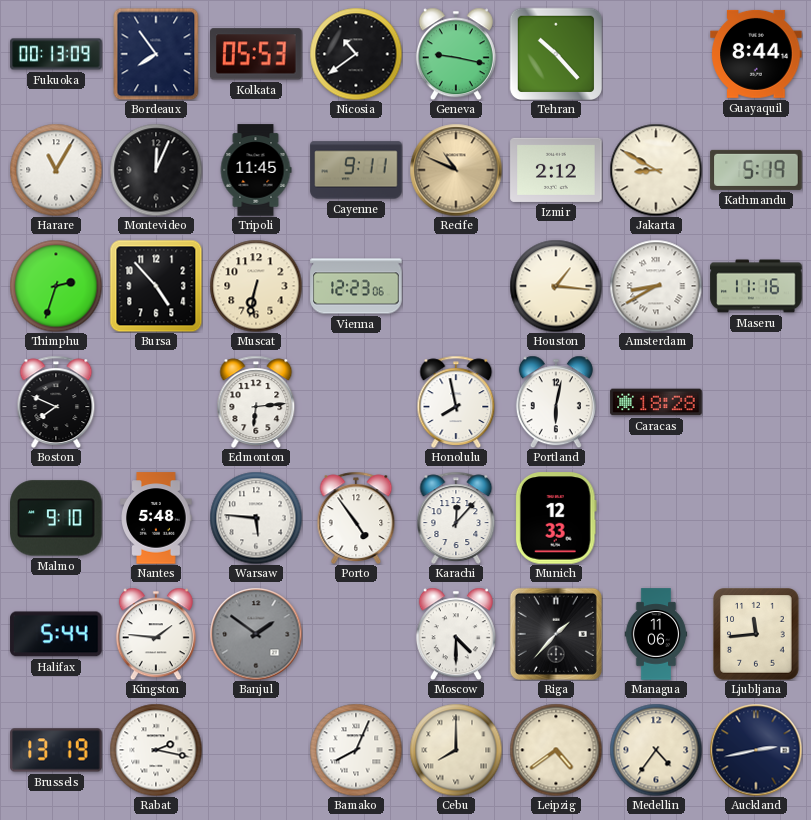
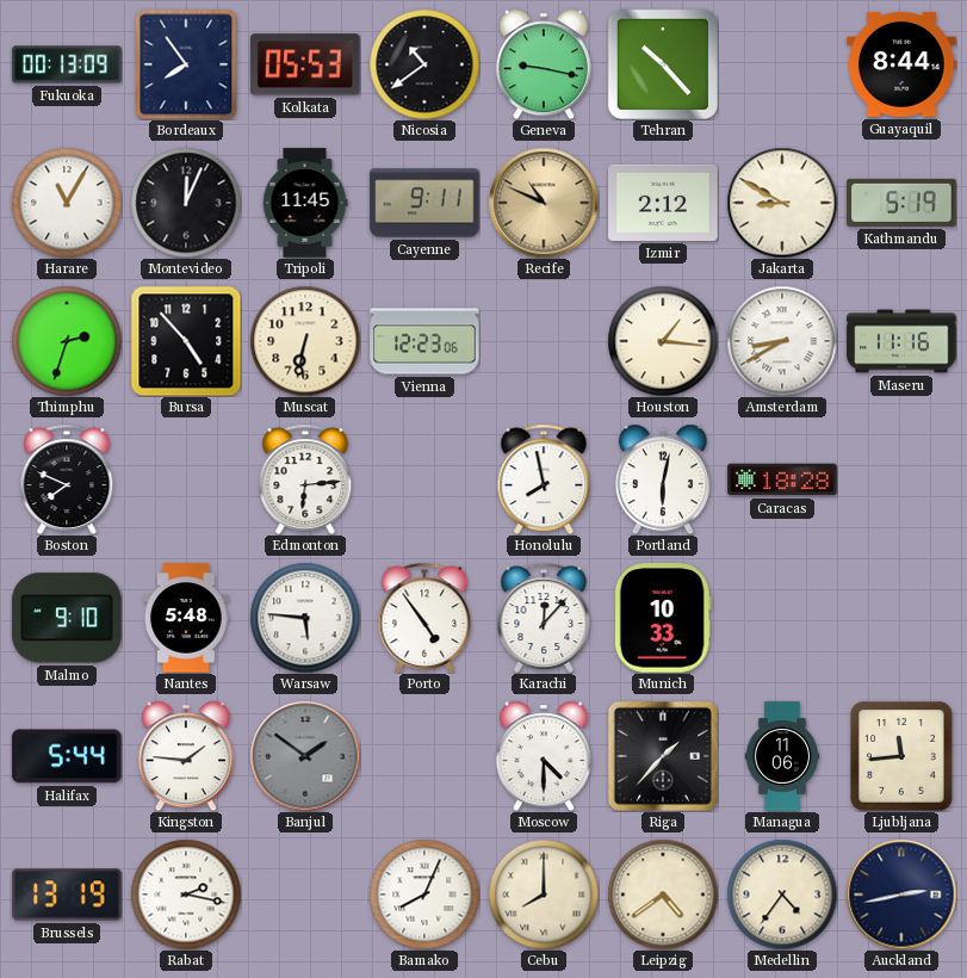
Munich: 12:33 -> 10:33 (663, 618)
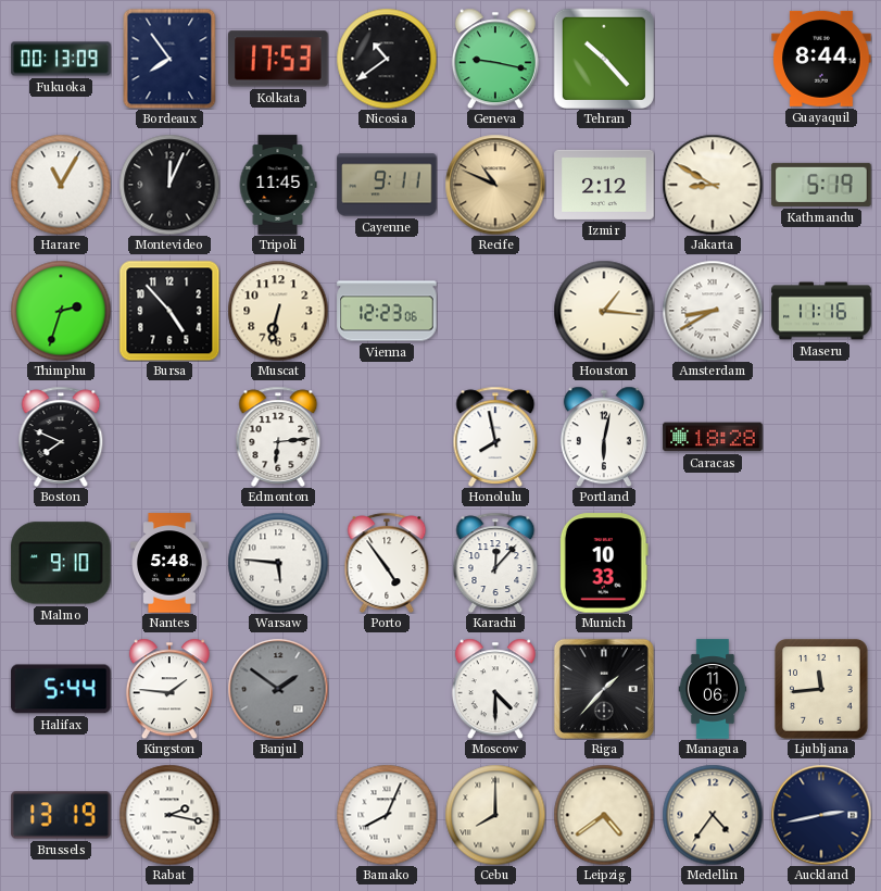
Kolkata: 05:53 -> 17:53 (279, 59)
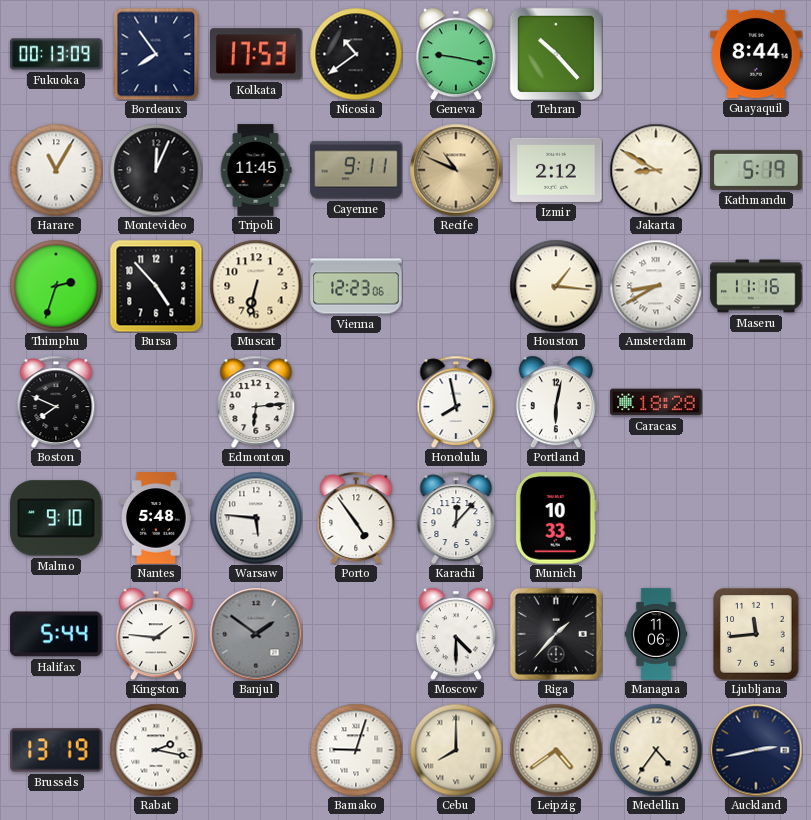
Bamako: 8:04 -> 9:03 (356, 750)
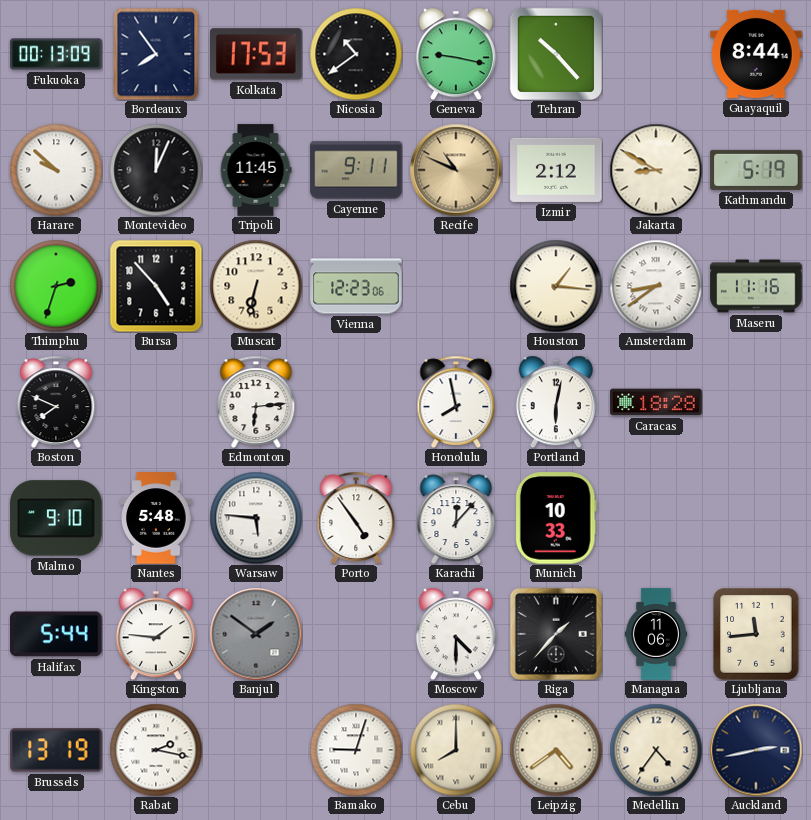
Harare: 11:05 -> 9:52 (56, 170)
Amsterdam: 8:40 -> 8:39 (656, 286)
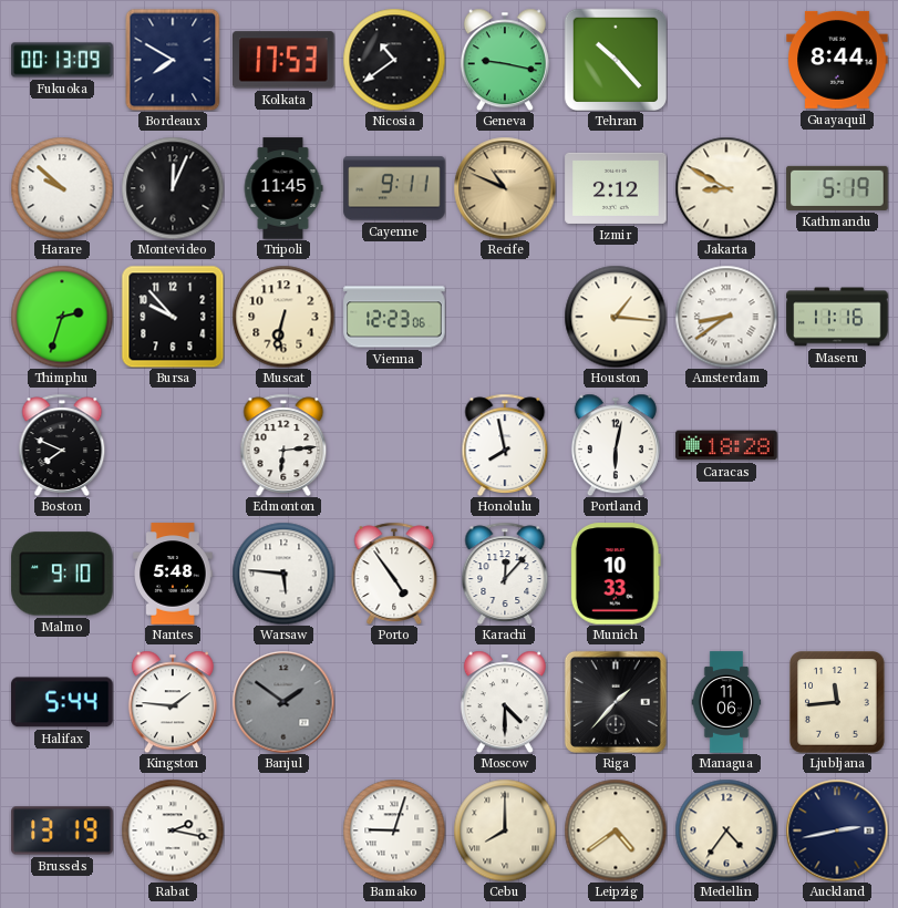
Bordeaux: 7:54 -> 7:50 (173, 60)
Bursa: 4:53 -> 9:53 (173, 317)
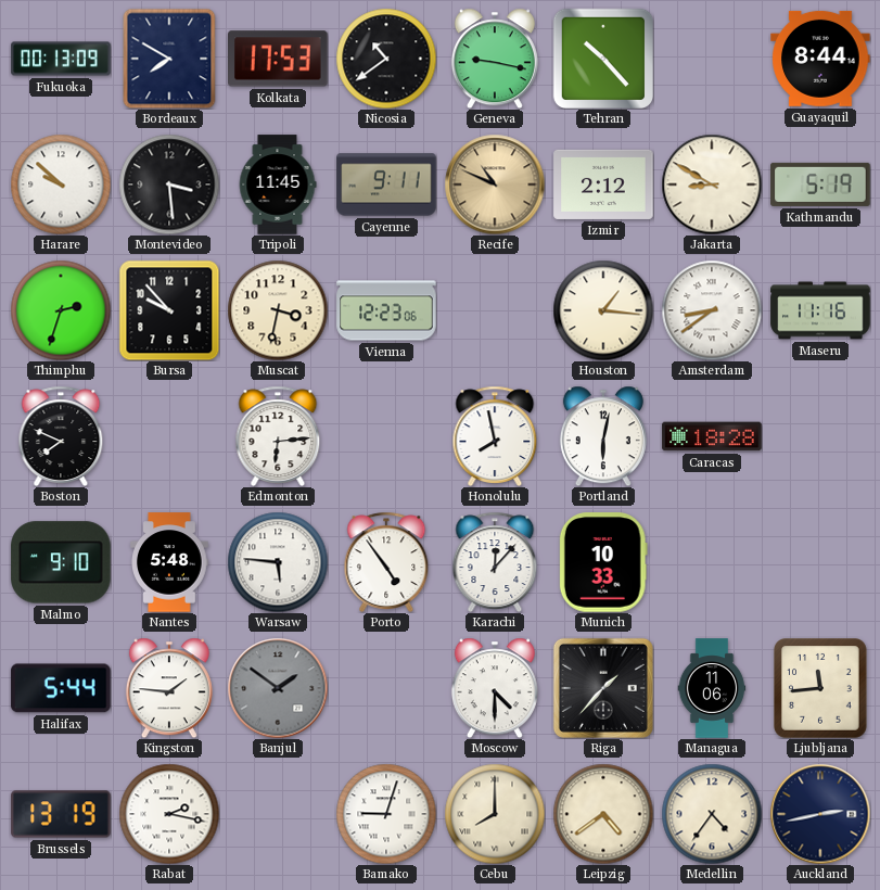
Montevideo: 12:04 -> 3:29 (169, 185)
Muscat: 6:32 -> 3:32 (278, 310)
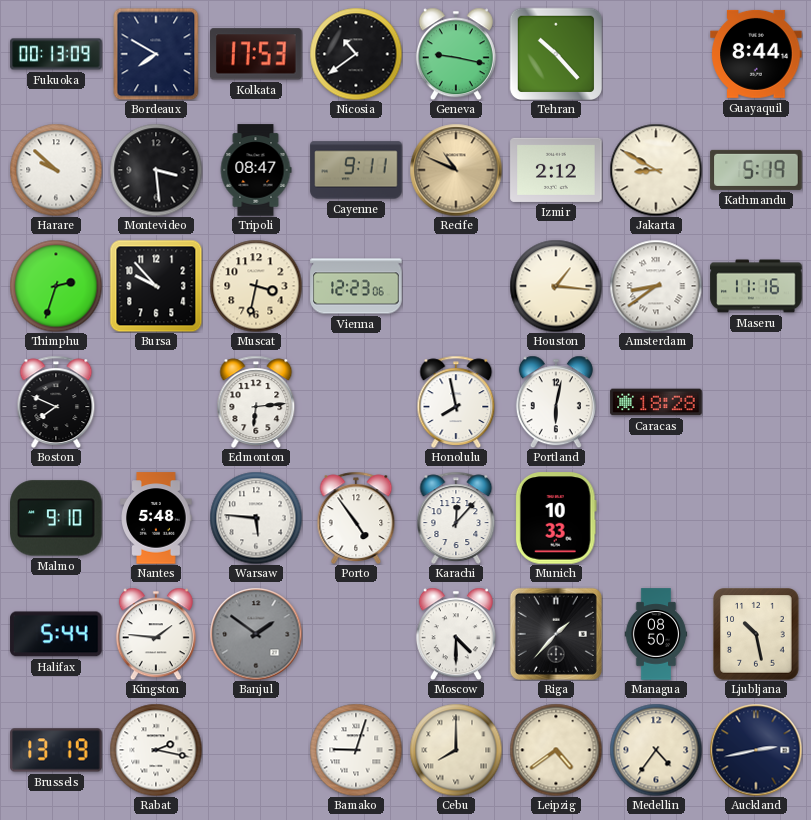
Tripoli: 11:45 -> 08:47 (256, 170)
Managua: 11:06 -> 08:50 (656, 634)
Ljubljana: 11:44 -> 10:28 (757, 635)
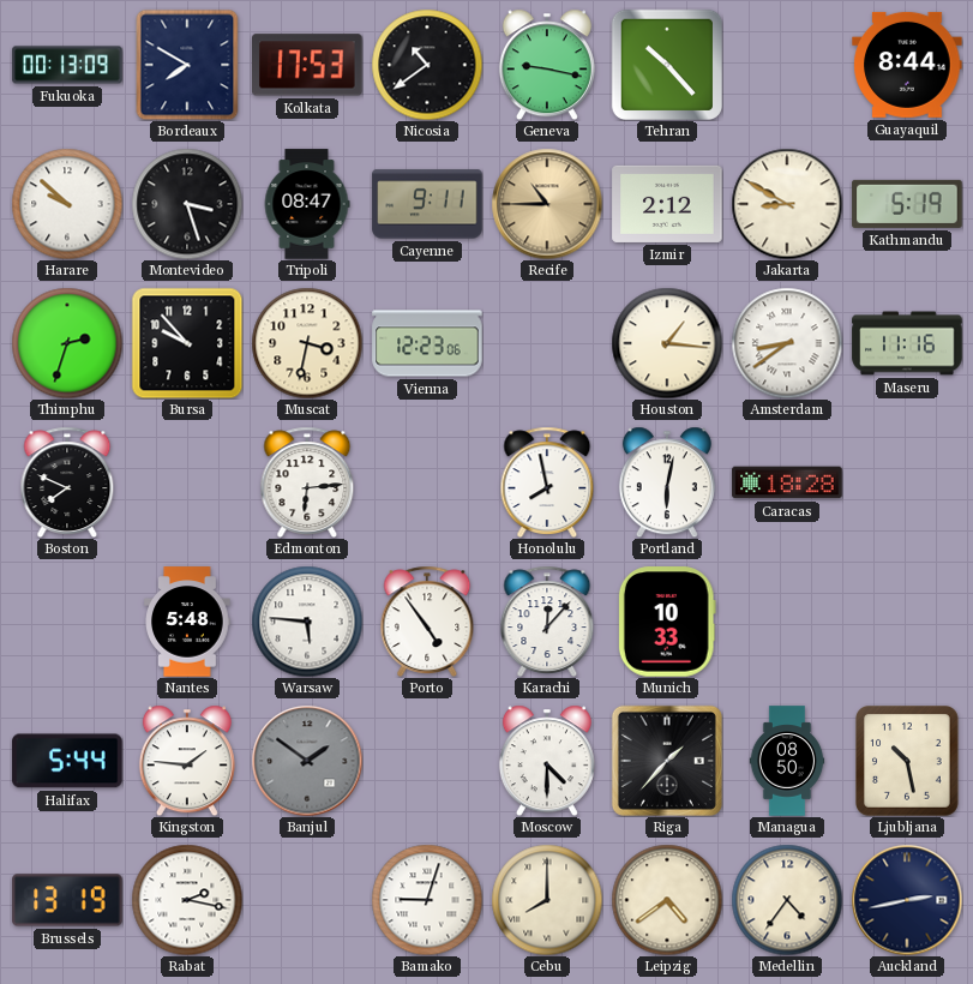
Montevideo: 3:29 -> 3:27 (187, 204)
Recife: 10:49 -> 10:45 (547, 204)
Malmo: 9:10 -> none (56, 518)
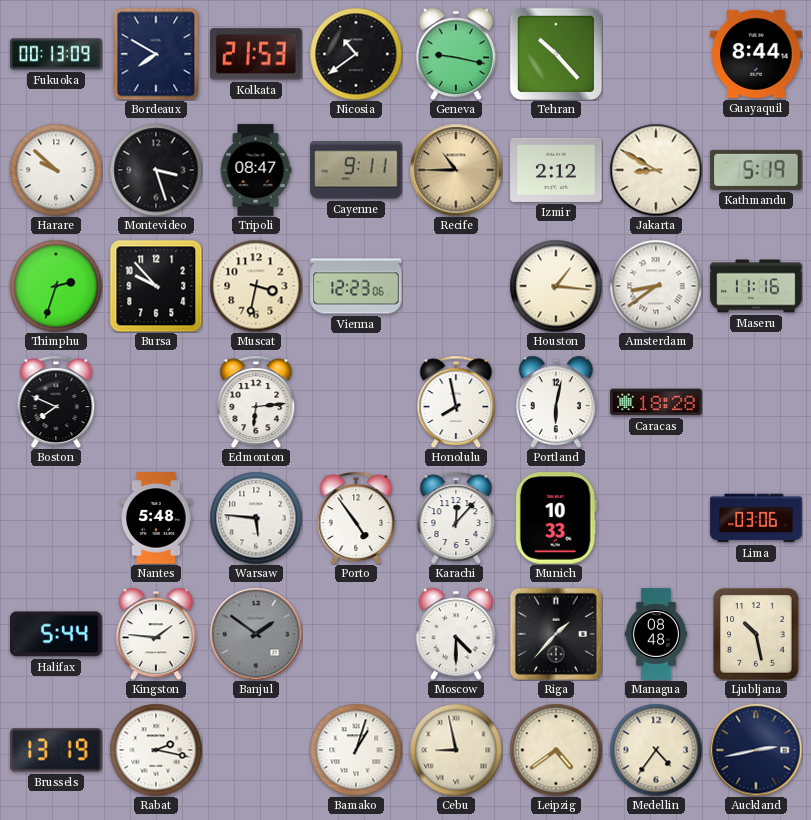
Kolkata: 17:53 -> 21:53 (257, 54)
Lima: none -> 03:06 (756, 518)
Managua: 08:50 -> 08:48 (656, 634)
Bamako: 9:03 -> 1:03 (356, 750)
Cebu: 8:00 -> 8:58 (456, 750)
